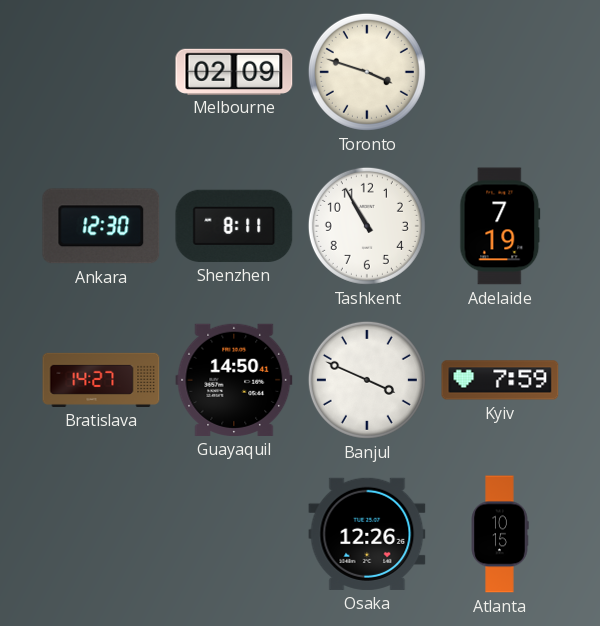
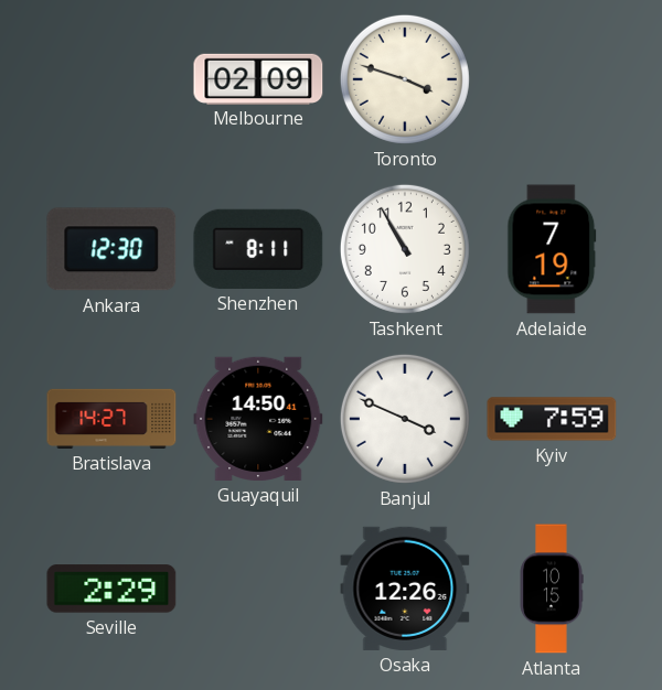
Seville: none -> 2:29 (111, 589)
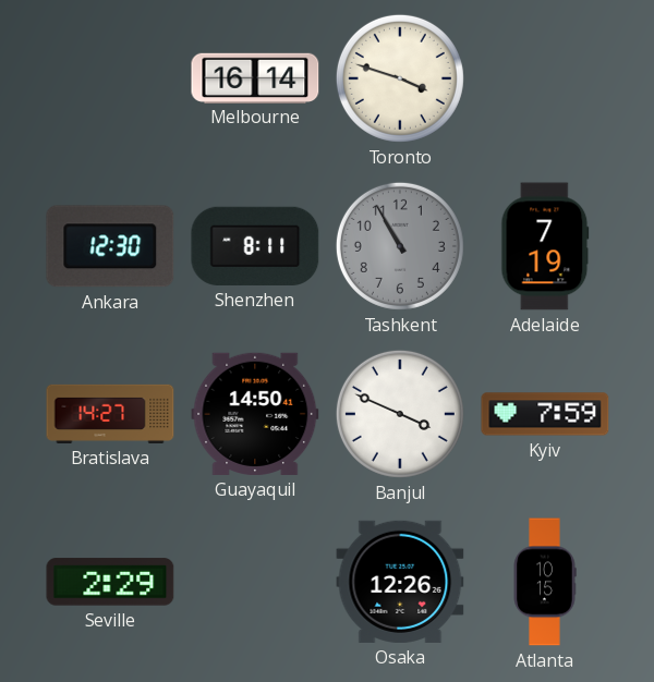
Melbourne: 02:09 -> 16:14 (255, 77)
Tashkent dial: white -> grey (400, 246)
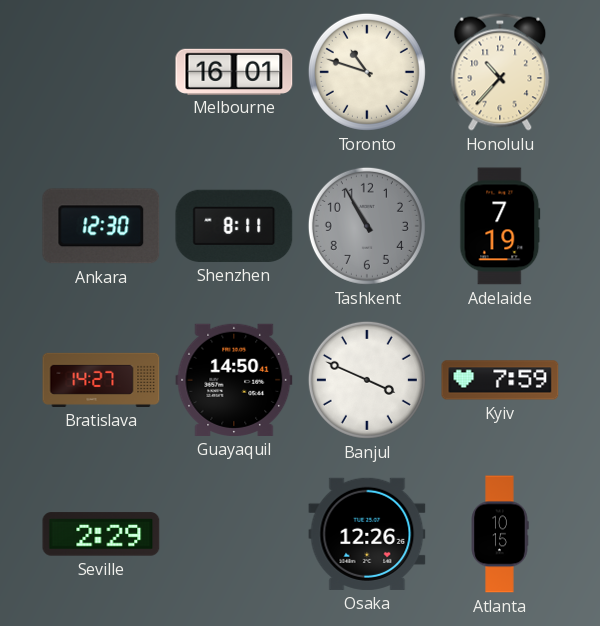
Melbourne: 16:14 -> 16:01 (234, 71)
Toronto: 3:48 -> 10:48 (367, 72)
Honolulu: none -> 10:37 (500, 72)
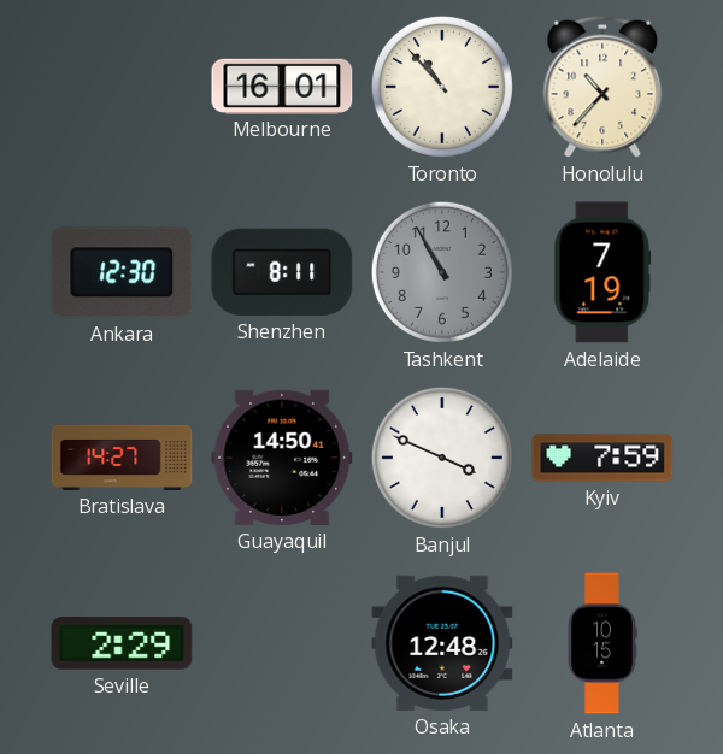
Toronto: 10:48 -> 10:53 (442, 87)
Osaka: 12:26 -> 12:48 (442, 643)
